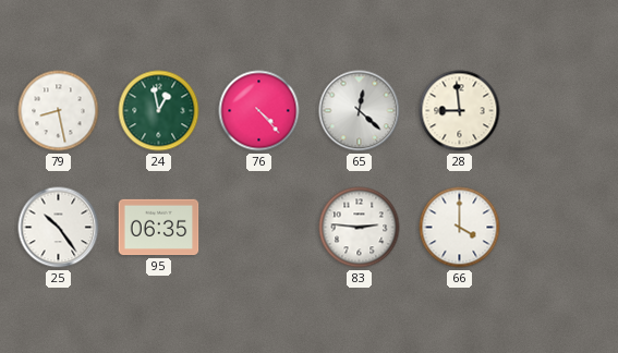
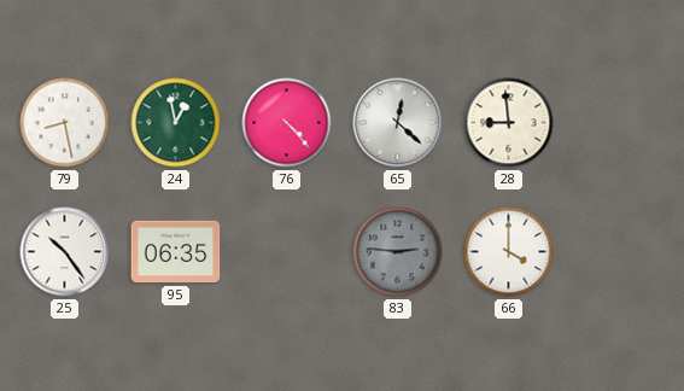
83 dial: white -> grey (398, 252)
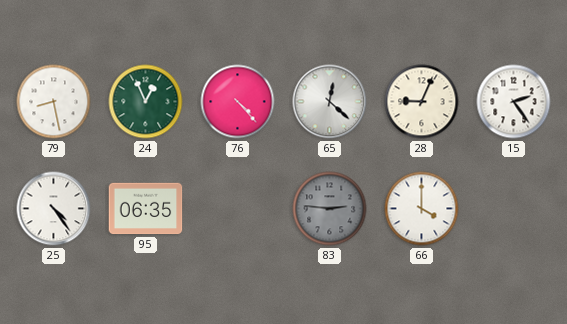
24: 12:58 -> 12:56 (146, 102)
28: 8:59 -> 9:04 (422, 102)
15: none -> 2:24 (514, 102)
25: 10:24 -> 4:24 (54, 209)
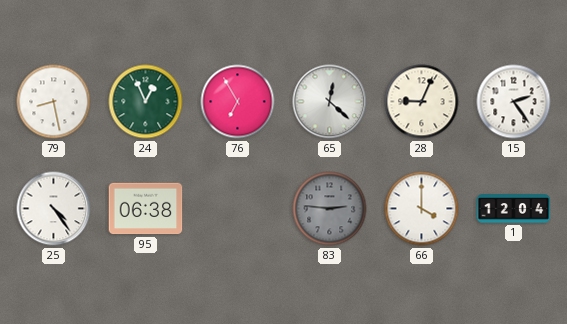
76: 4:23 -> 6:55 (238, 102)
95: 06:35 -> 06:38 (146, 209)
1: none -> 12:04 (514, 209)
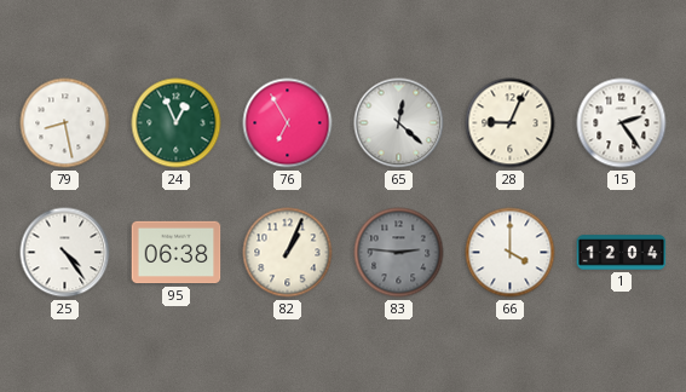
82: none -> 1:04 (288, 253)
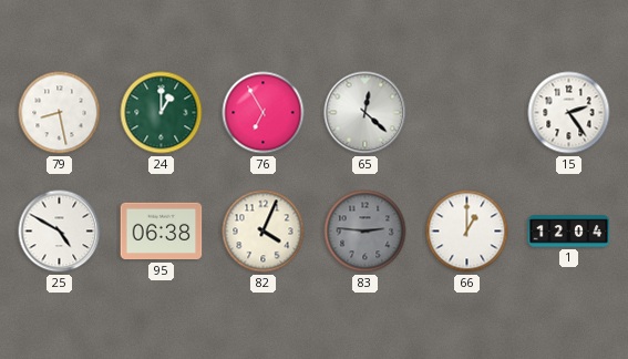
24: 12:56 -> 1:00 (162, 113)
28: 9:04 -> none (511, 123)
25: 4:24 -> 4:50 (60, 232)
82: 1:04 -> 4:04 (264, 232)
66: 4:00 -> 1:00 (467, 232)
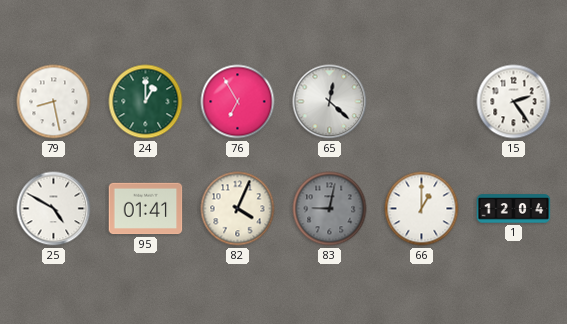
95: 06:38 -> 01:41 (146, 209)
83: 2:46 -> 9:02 (330, 209)
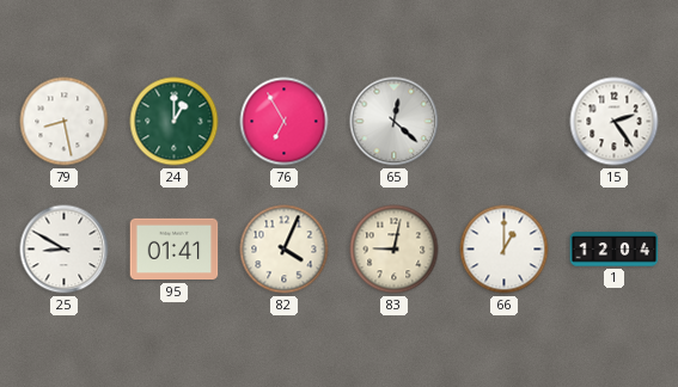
25: 4:50 -> 8:50 (65, 250)
83 dial: grey -> cream (395, 250)
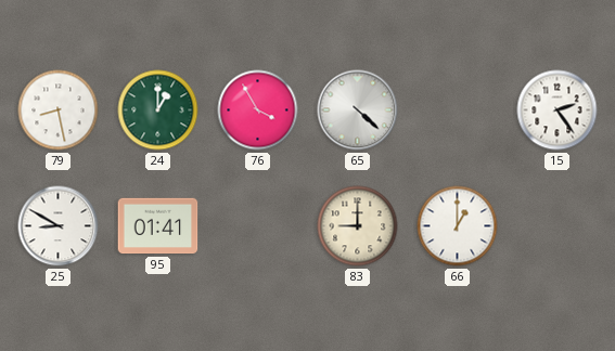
76: 6:55 -> 3:55 (258, 110)
65: 12:22 -> 4:22 (358, 110)
82: 4:04 -> none (285, 250)
83: 9:02 -> 9:00 (358, 226)
1: 12:04 -> none (615, 250)
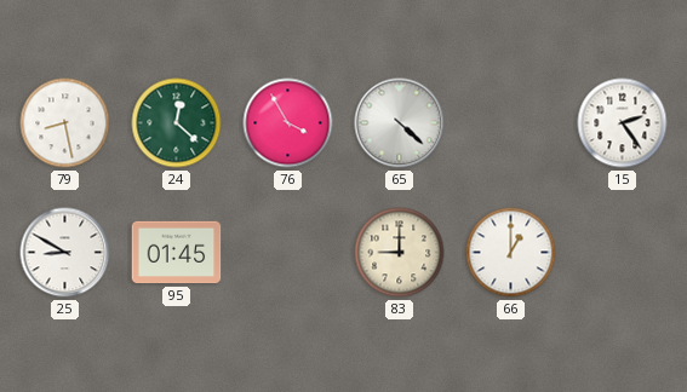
24: 1:00 -> 12:22 (177, 123)
95: 01:41 -> 01:45 (177, 253)
